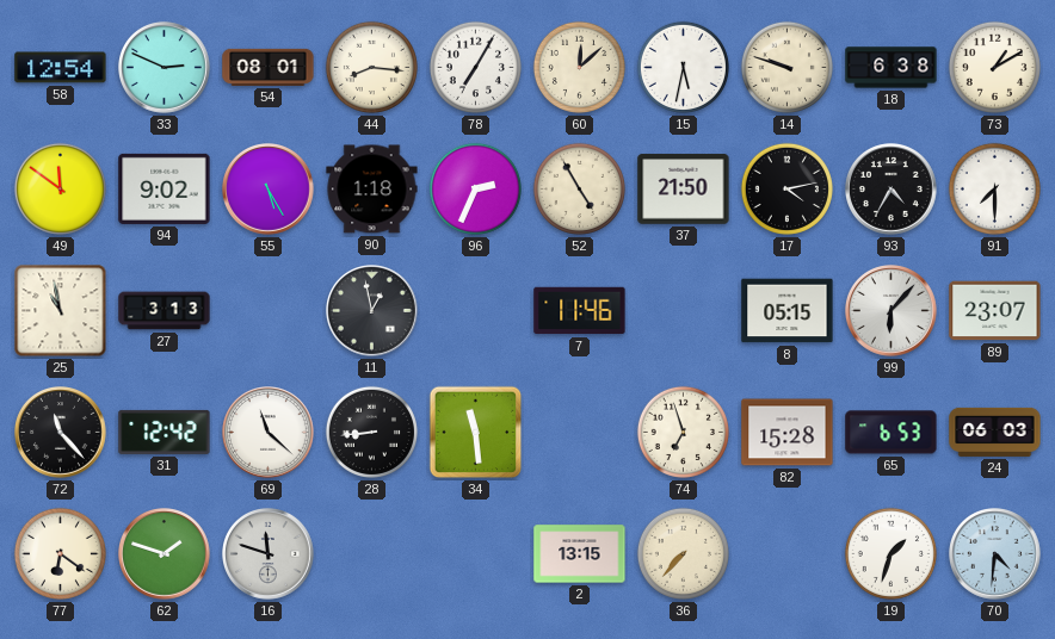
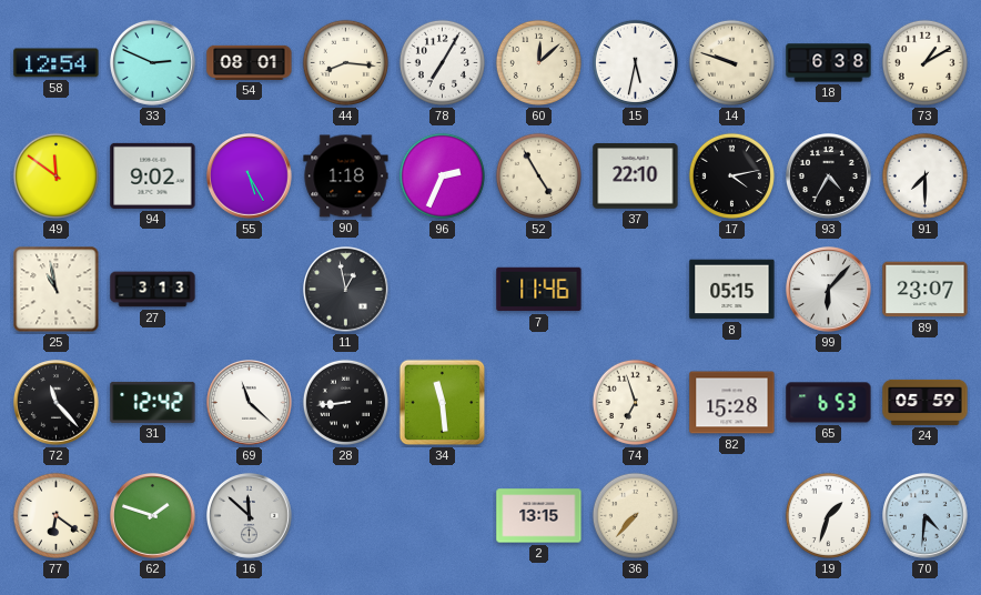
37: 21:50 -> 22:10 (636, 177)
24: 06:03 -> 05:59 (926, 402)
16: 11:48 -> 11:52 (250, 516)
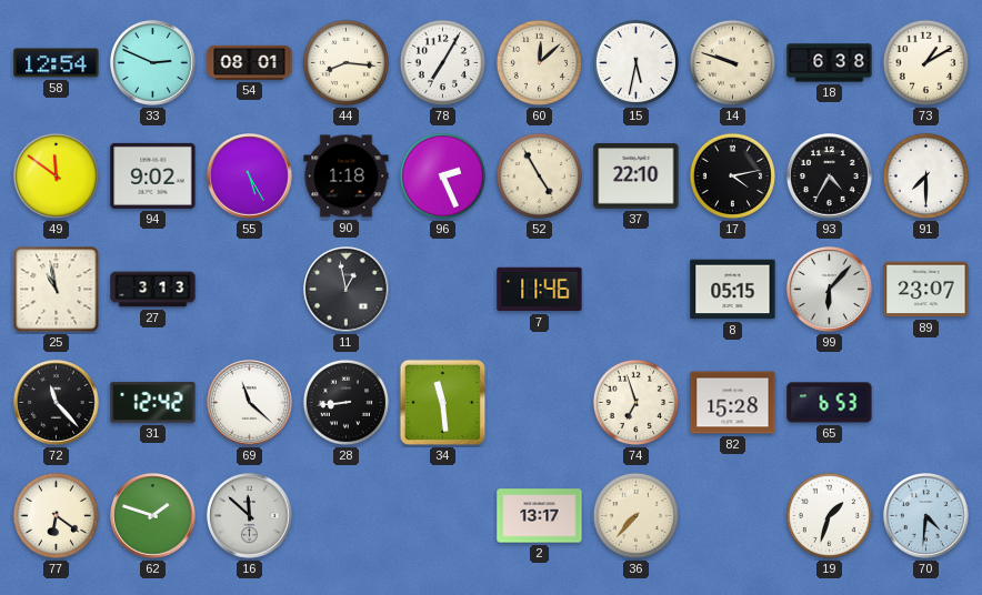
96: 2:34 -> 2:26 (442, 175)
24: 05:59 -> none (926, 402)
2: 13:15 -> 13:17 (540, 516)
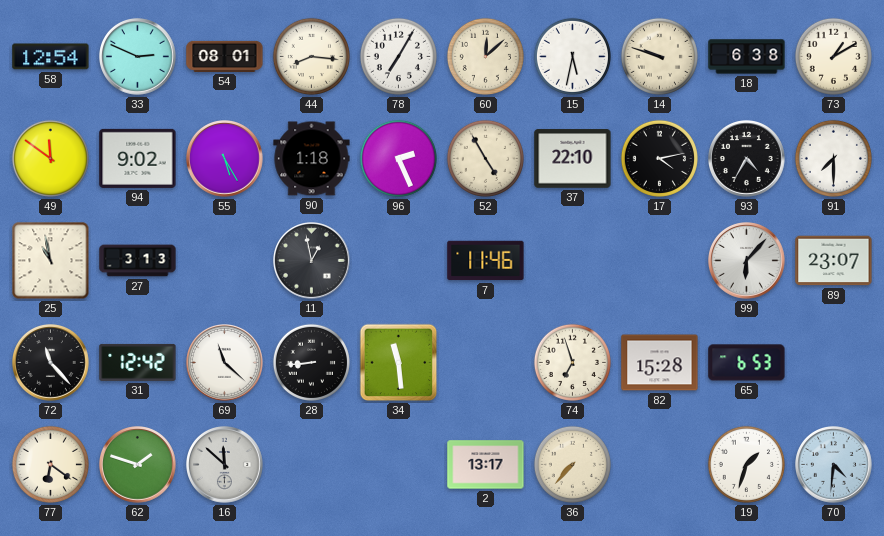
8: 05:15 -> none (733, 290)
